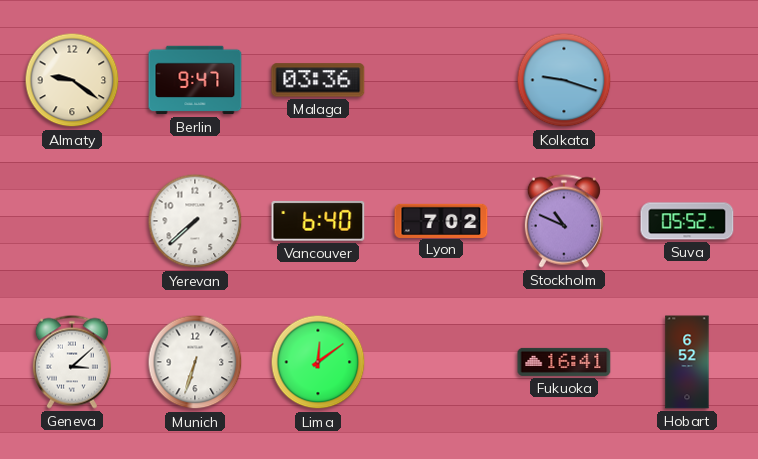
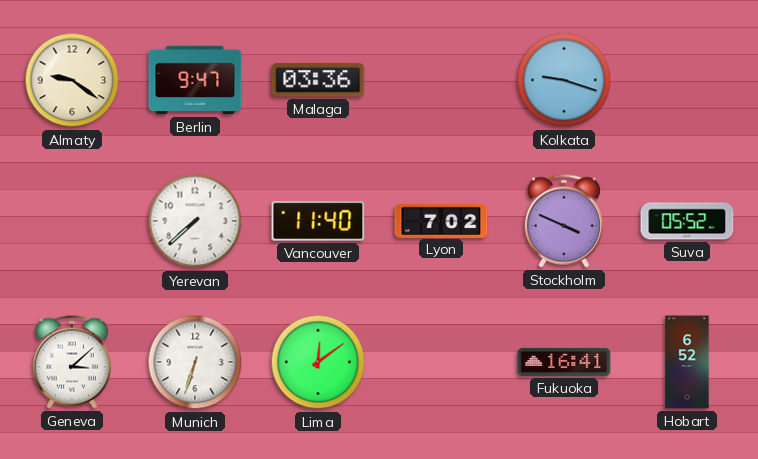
Vancouver: 6:40 -> 11:40 (318, 221)
Stockholm: 10:49 -> 3:49 (564, 221)
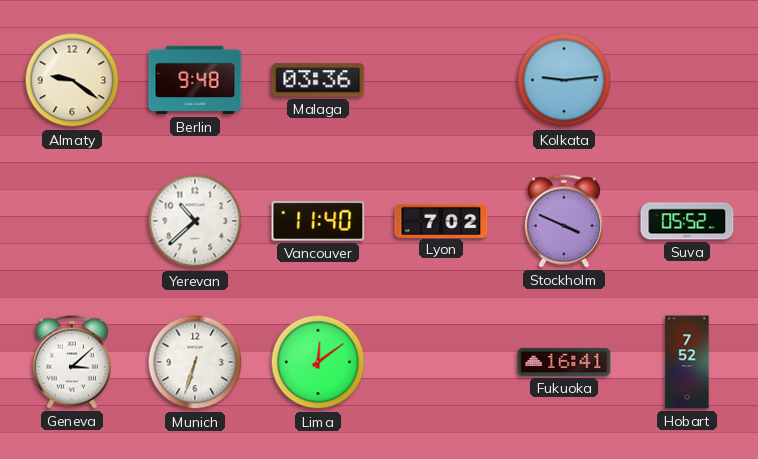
Berlin: 9:47 -> 9:48 (195, 80)
Kolkata: 9:18 -> 9:14 (564, 80)
Yerevan: 7:38 -> 10:38 (195, 221)
Hobart: 6:52 -> 7:52 (687, 362)
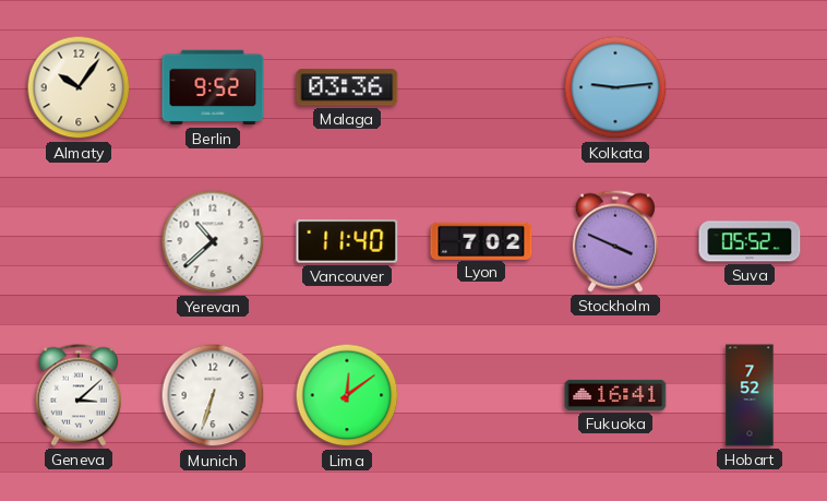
Almaty: 9:21 -> 10:06 (79, 87)
Berlin: 9:48 -> 9:52 (213, 87)
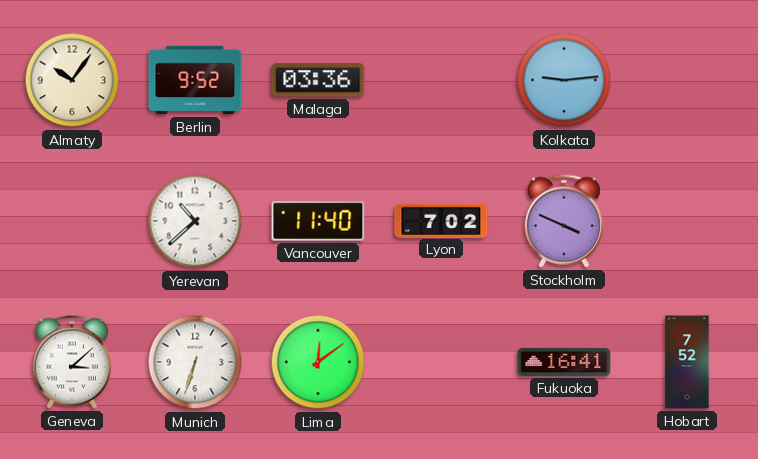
Suva: 05:52 -> none (750, 241)
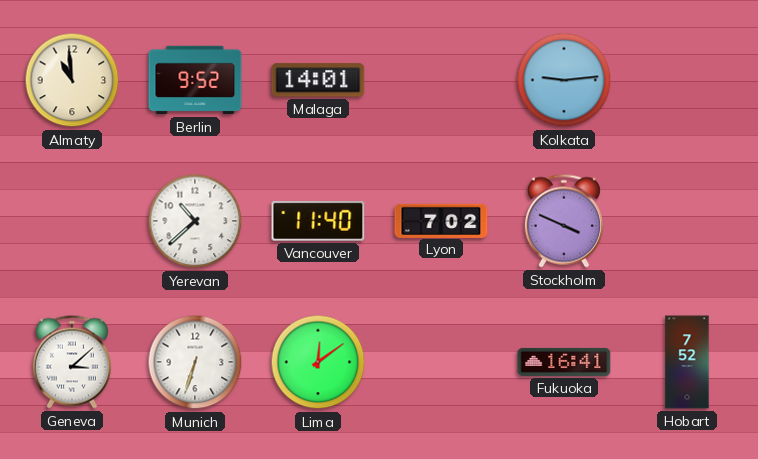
Almaty: 10:06 -> 10:59 (72, 80)
Malaga: 03:36 -> 14:01 (318, 80)
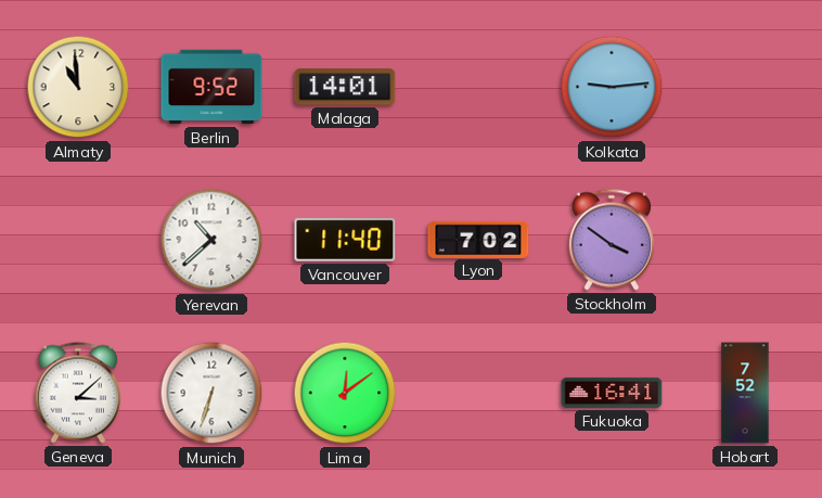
Stockholm: 3:49 -> 3:51 (612, 240)
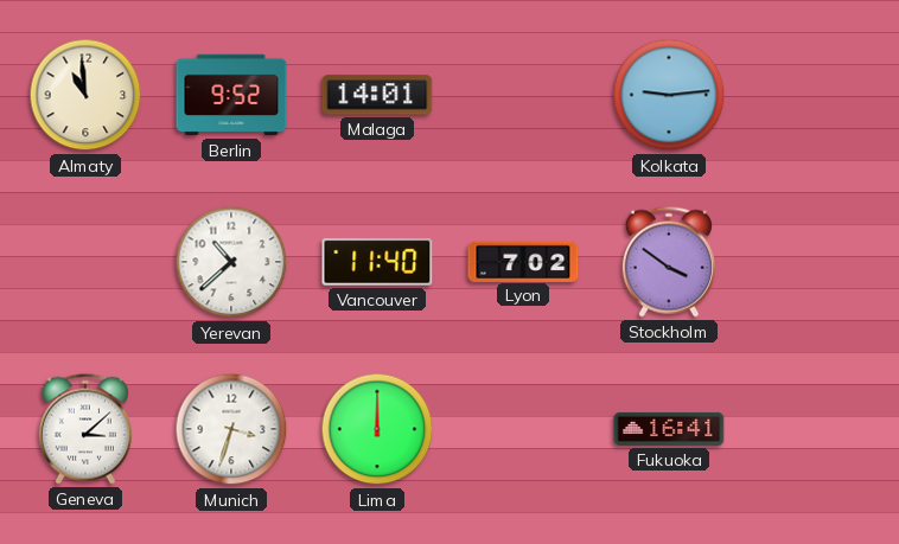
Munich: 6:33 -> 3:33 (231, 429)
Lima: 12:09 -> 12:00 (377, 429)
Hobart: 7:52 -> none (745, 393)
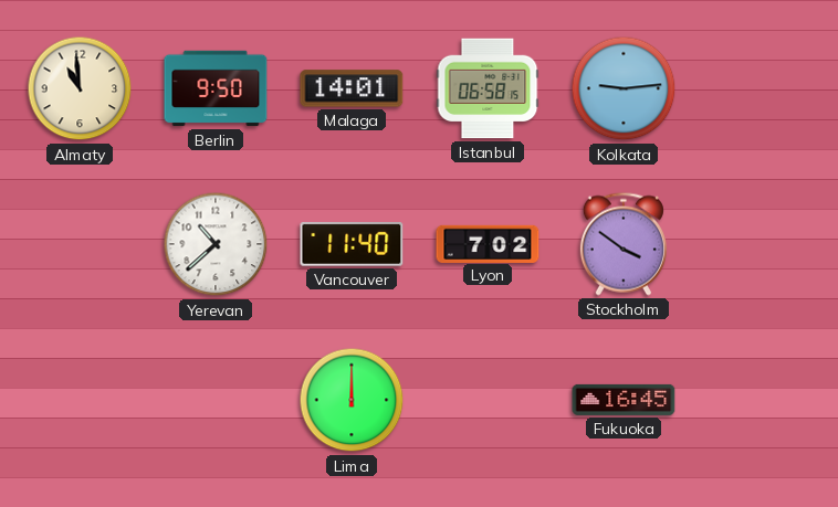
Berlin: 9:52 -> 9:50 (216, 88)
Istanbul: none -> 06:58 (488, 88)
Geneva: 3:08 -> none (85, 429)
Munich: 3:33 -> none (231, 429)
Fukuoka: 16:41 -> 16:45 (624, 400)
